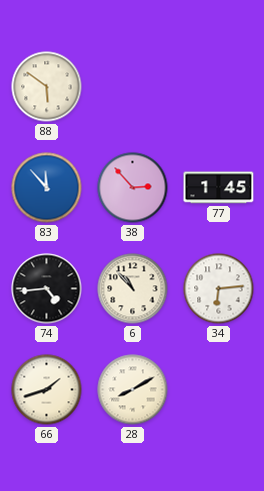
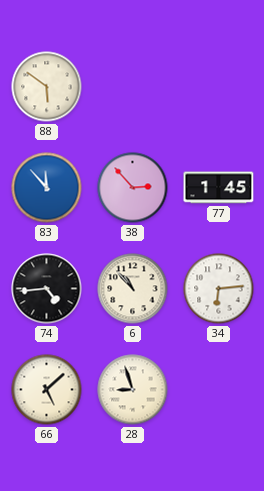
66: 1:42 -> 5:08 (47, 390)
28: 8:10 -> 8:57 (133, 390)
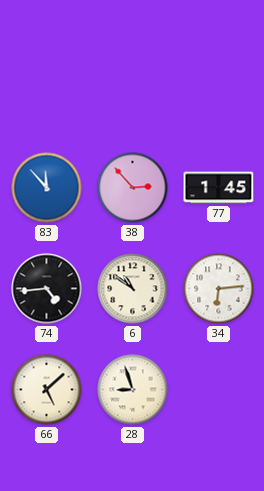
88: 5:51 -> none (47, 87)
6: 10:53 -> 10:51 (133, 289)
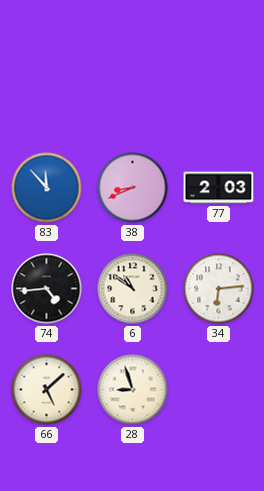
38: 2:53 -> 8:41 (133, 188)
77: 1:45 -> 2:03 (219, 188)
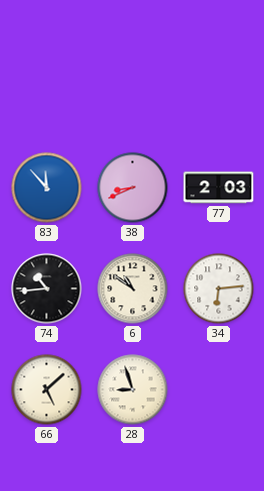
74: 4:44 -> 10:44 (47, 289)
